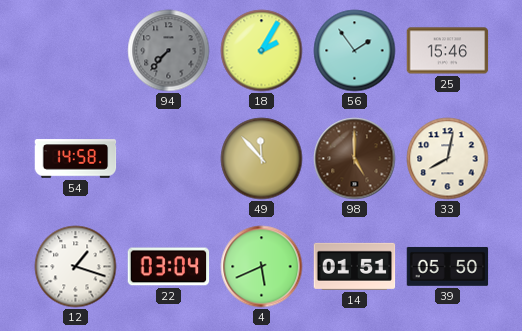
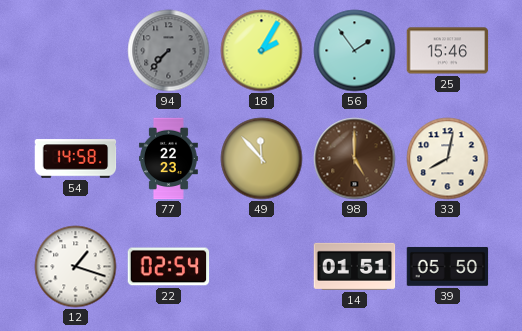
77: none -> 22:23 (169, 159)
22: 03:04 -> 02:54 (169, 267)
4: 5:41 -> none (262, 267)
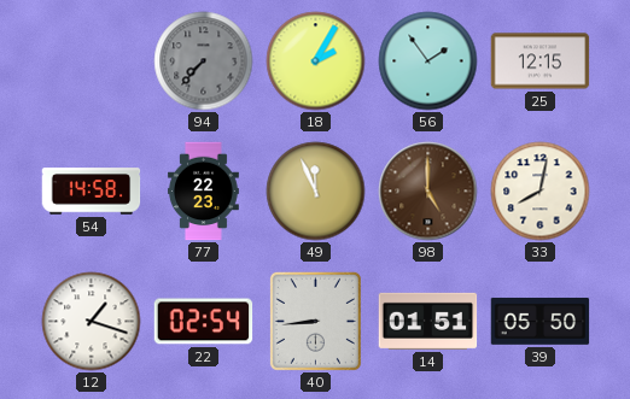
25: 15:46 -> 12:15 (541, 61)
49: 11:53 -> 11:56 (316, 192)
40: none -> 8:44 (315, 321)
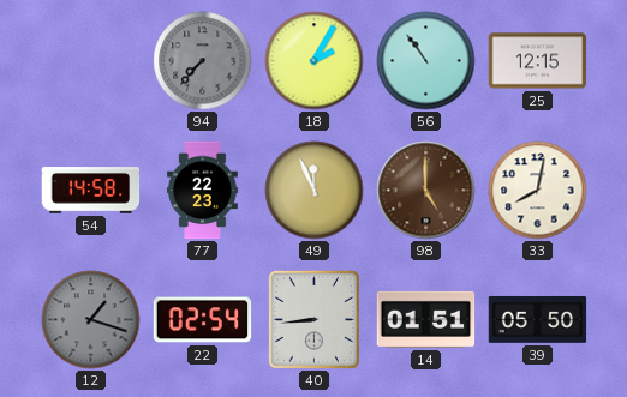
56: 1:54 -> 10:54 (426, 61)
12 dial: white -> grey (91, 320)
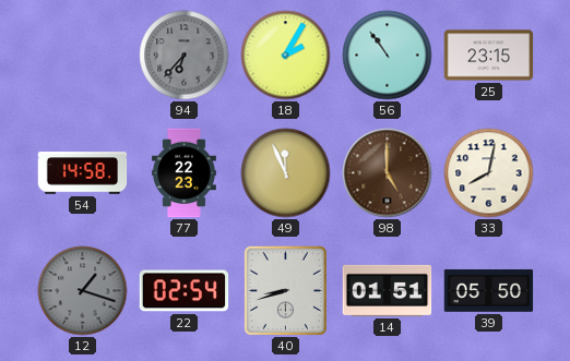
94: 7:37 -> 6:37 (185, 56)
25: 12:15 -> 23:15 (489, 56)
40: 8:44 -> 8:42 (285, 290)
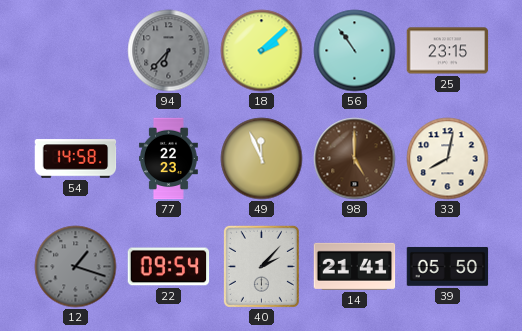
18: 2:05 -> 2:08 (262, 51)
22: 02:54 -> 09:54 (169, 267)
40: 8:42 -> 2:07 (261, 266)
14: 01:51 -> 21:41 (355, 266)
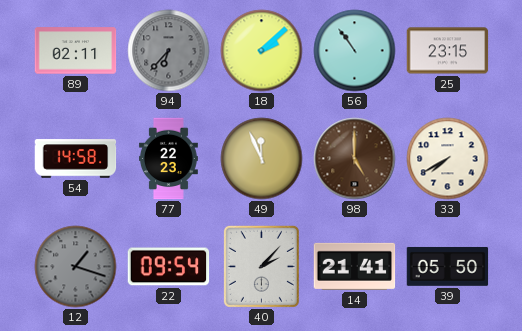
89: none -> 02:11 (76, 51)
33: 8:02 -> 7:40 (448, 159)
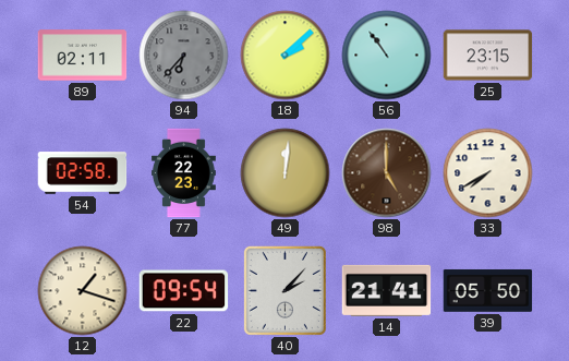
54: 14:58 -> 02:58 (83, 173)
49: 11:56 -> 12:01 (286, 173)
12 dial: grey -> cream (83, 291)
